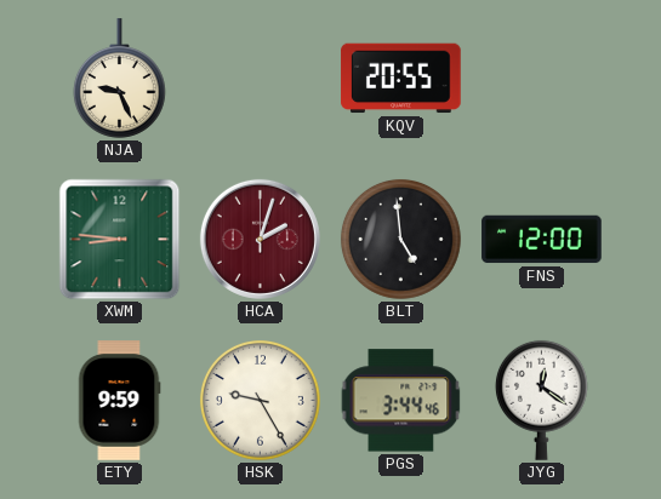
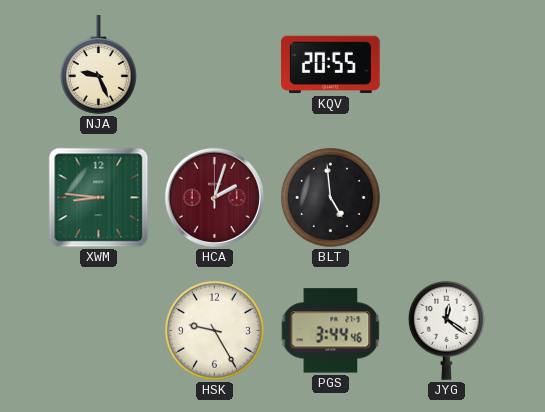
FNS: 12:00 -> none (542, 240)
ETY: 9:59 -> none (119, 401)
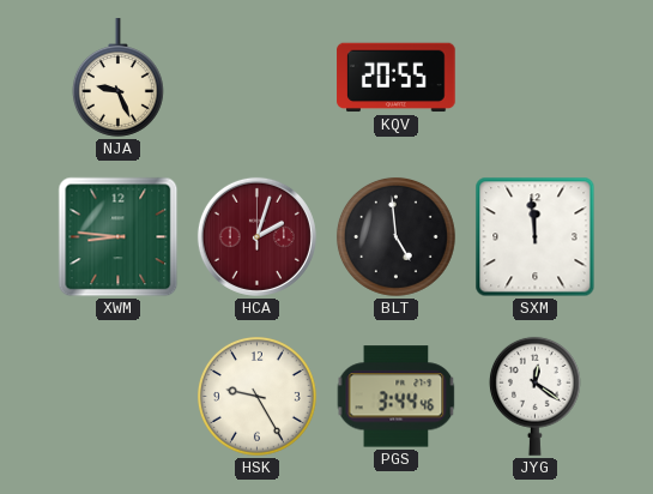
SXM: none -> 11:59 (536, 237)
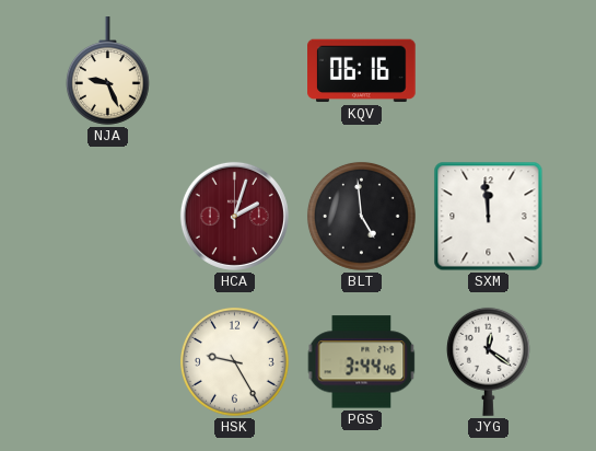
KQV: 20:55 -> 06:16 (362, 71)
XWM: 8:46 -> none (119, 237)
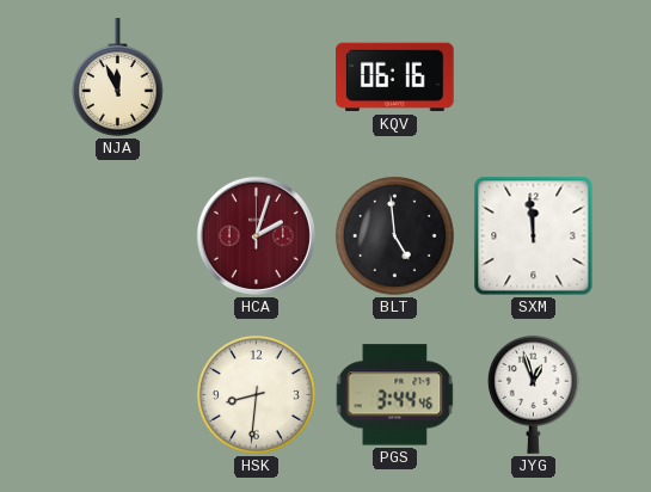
NJA: 9:26 -> 11:56 (117, 78)
HSK: 9:25 -> 8:31 (256, 394)
JYG: 12:21 -> 12:57 (533, 394)
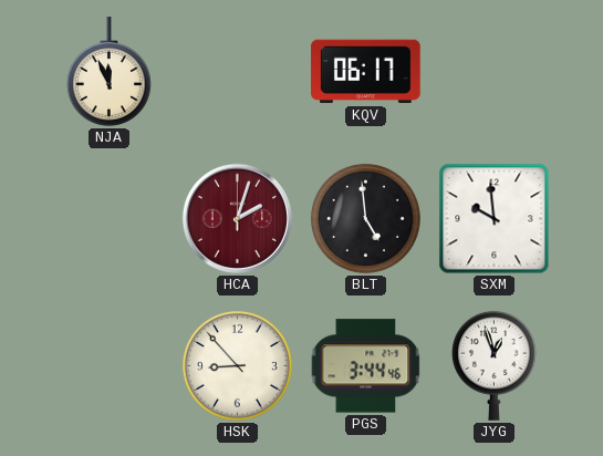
KQV: 06:16 -> 06:17 (366, 72)
SXM: 11:59 -> 9:59 (495, 219)
HSK: 8:31 -> 8:53 (237, 365)
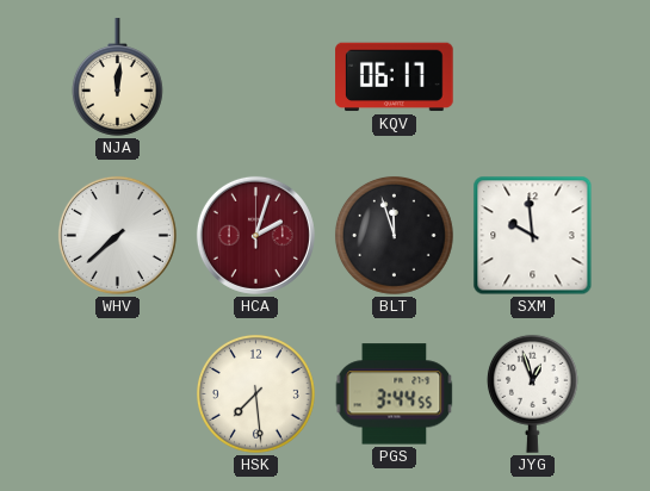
NJA: 11:56 -> 12:01 (117, 77)
WHV: none -> 7:38 (117, 235)
BLT: 4:59 -> 11:57 (394, 235)
HSK: 8:53 -> 7:29 (255, 393)
PGS: 3:44:46 -> 3:44:55 (395, 394)
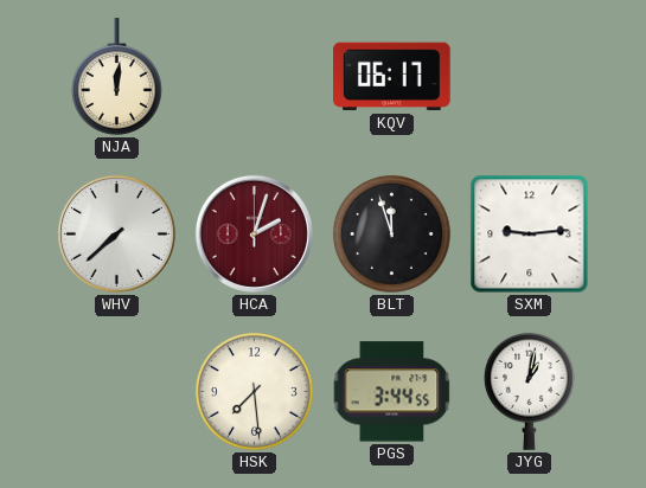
SXM: 9:59 -> 9:14 (530, 235)
JYG: 12:57 -> 1:02 (529, 391)
